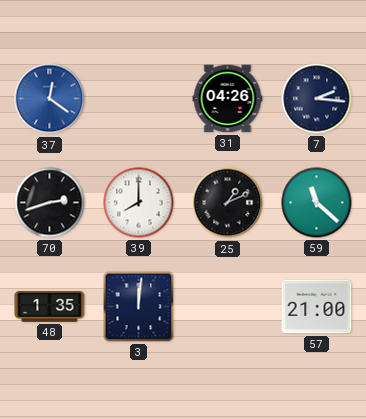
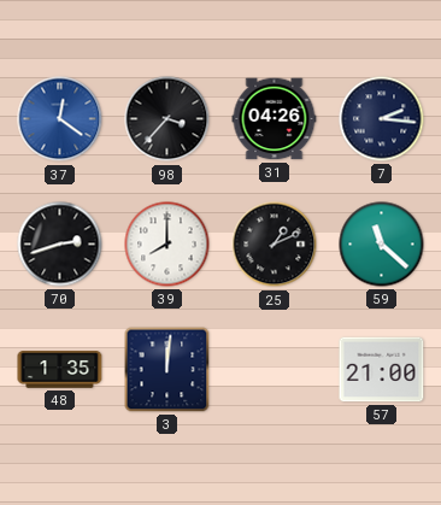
98: none -> 3:37 (167, 119)
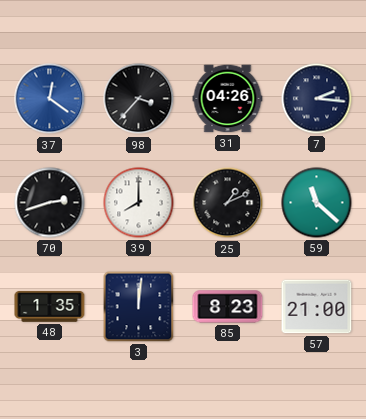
85: none -> 8:23 (228, 307)
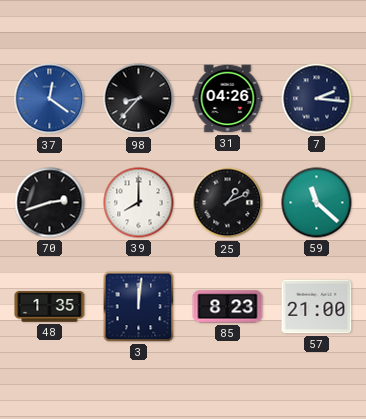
98: 3:37 -> 8:37 (139, 99)
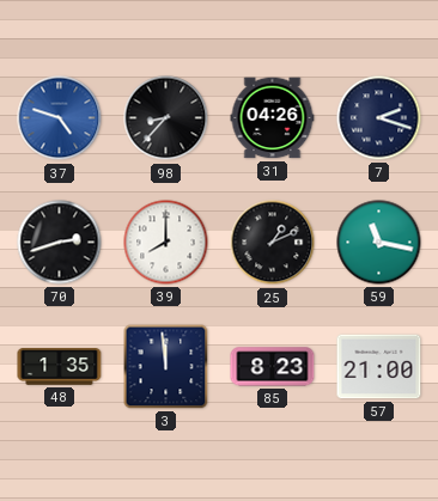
37: 12:21 -> 4:48 (60, 118)
7: 2:16 -> 2:18 (379, 118)
59: 11:22 -> 11:17 (379, 243)
3: 12:01 -> 11:59 (166, 367)
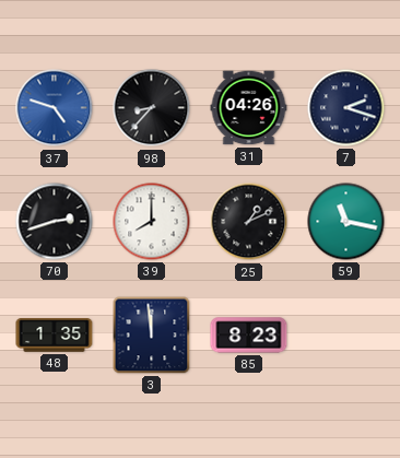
57: 21:00 -> none (379, 367)
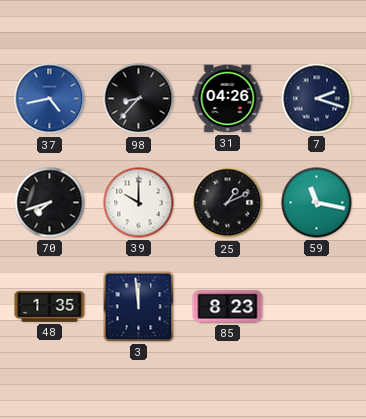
37: 4:48 -> 4:43 (50, 99)
70: 2:42 -> 7:42 (50, 203)
39: 8:00 -> 10:00 (139, 203)
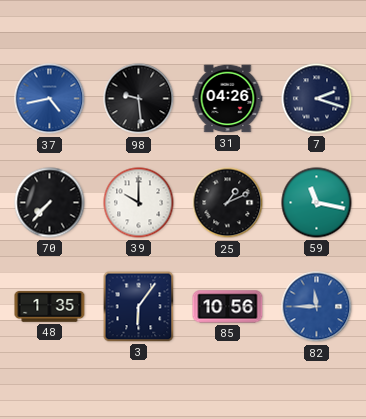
98: 8:37 -> 9:29 (139, 99)
70: 7:42 -> 7:37 (50, 203)
3: 11:59 -> 6:06 (139, 307)
85: 8:23 -> 10:56 (228, 307)
82: none -> 11:45 (317, 307)
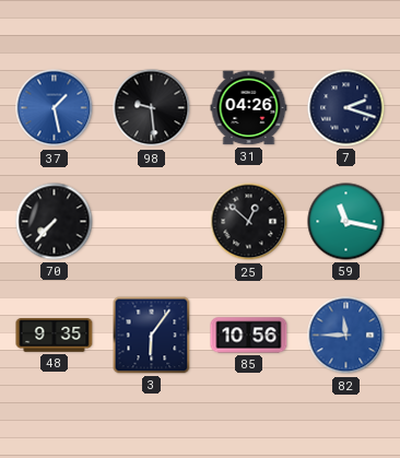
37: 4:43 -> 1:28 (55, 108)
39: 10:00 -> none (139, 203)
25: 1:11 -> 12:52 (249, 222)
48: 1:35 -> 9:35 (55, 336)
